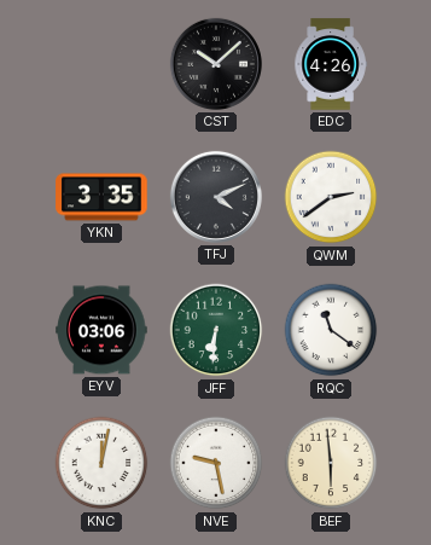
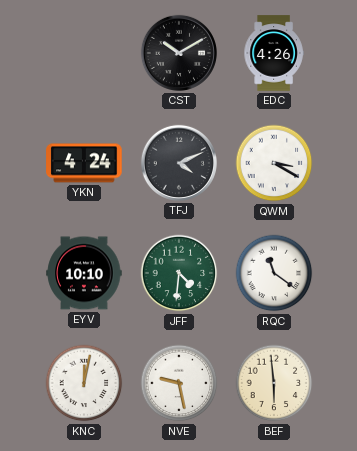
CST: 10:08 -> 10:10 (179, 53)
YKN: 3:35 -> 4:24 (84, 163)
QWM: 2:39 -> 3:20 (274, 163)
EYV: 03:06 -> 10:10 (84, 273)
JFF: 6:31 -> 4:31 (179, 273)
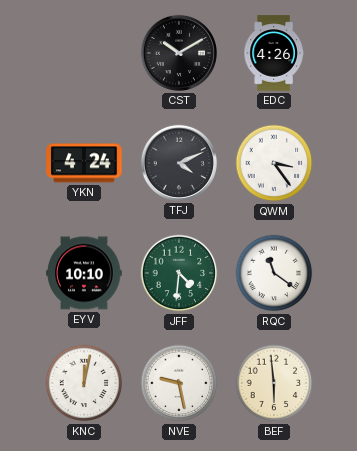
QWM: 3:20 -> 3:24 (274, 163)
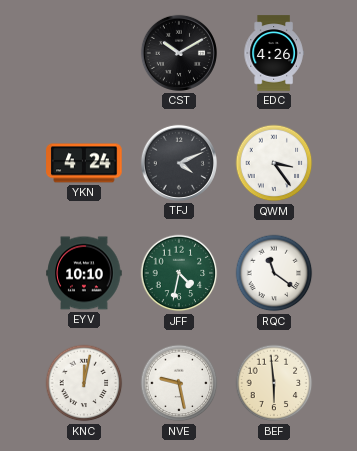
JFF: 4:31 -> 4:32 (179, 273)
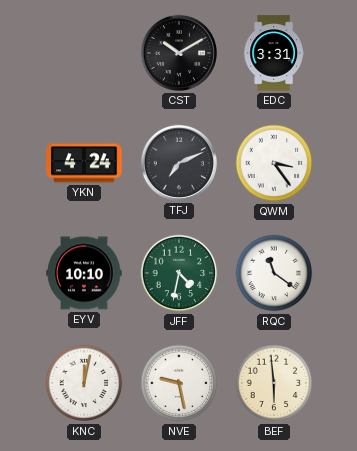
EDC: 4:26 -> 3:31 (274, 53)
TFJ: 4:11 -> 7:11 (179, 163)
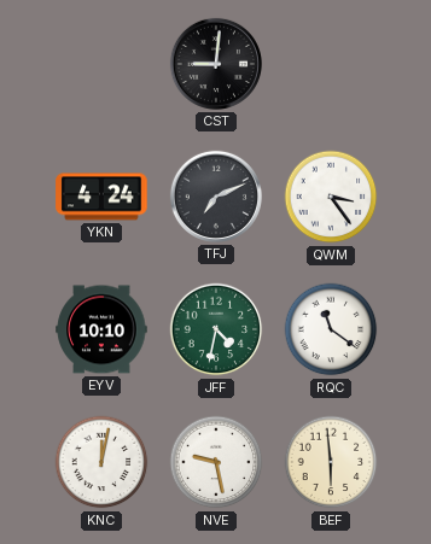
CST: 10:10 -> 9:01 (216, 64)
EDC: 3:31 -> none (274, 53)
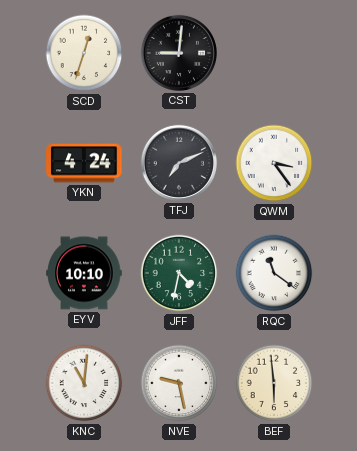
SCD: none -> 12:33 (84, 53)
KNC: 12:02 -> 11:01 (84, 383)
